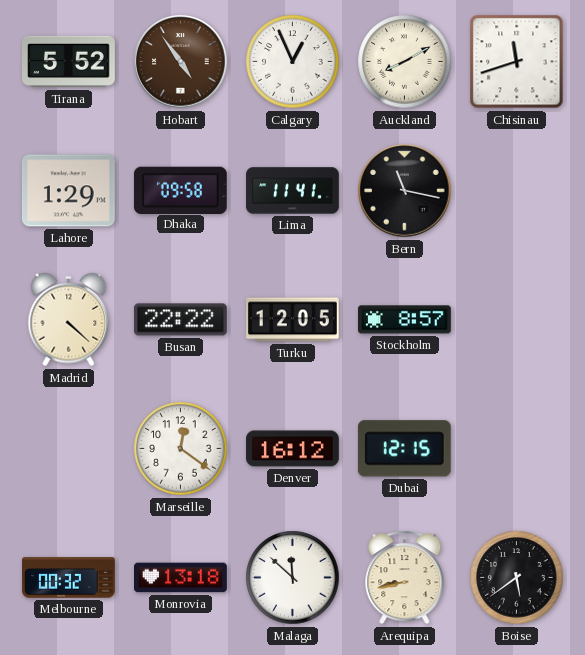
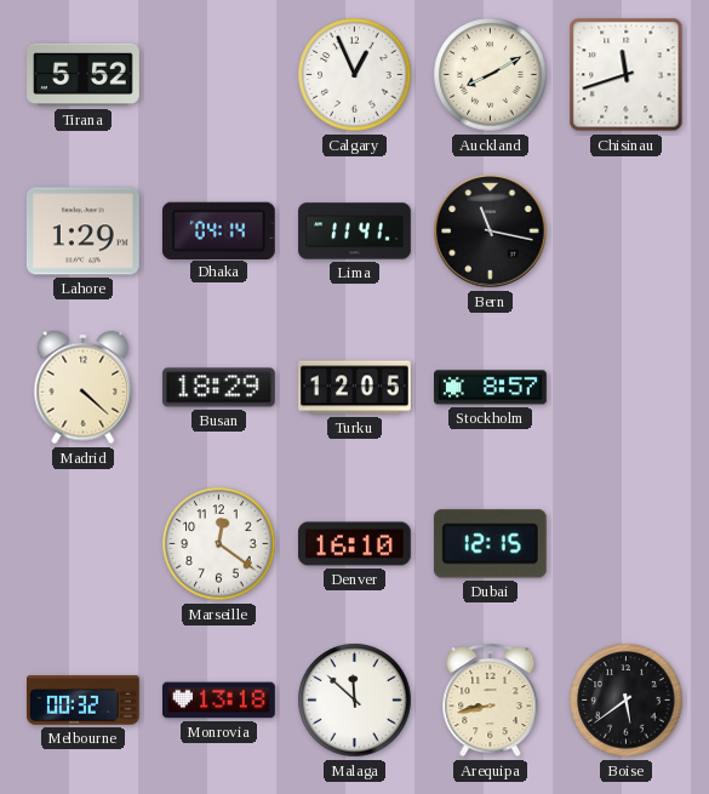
Hobart: 4:54 -> none (181, 62)
Dhaka: 09:58 -> 04:14 (218, 230)
Busan: 22:22 -> 18:29 (219, 388)
Denver: 16:12 -> 16:10 (355, 544)
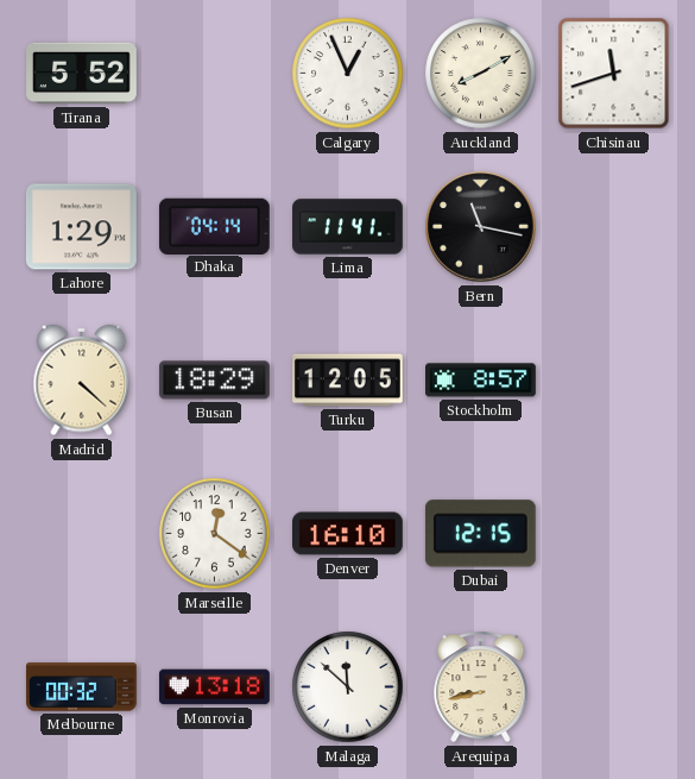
Boise: 5:39 -> none (627, 701)
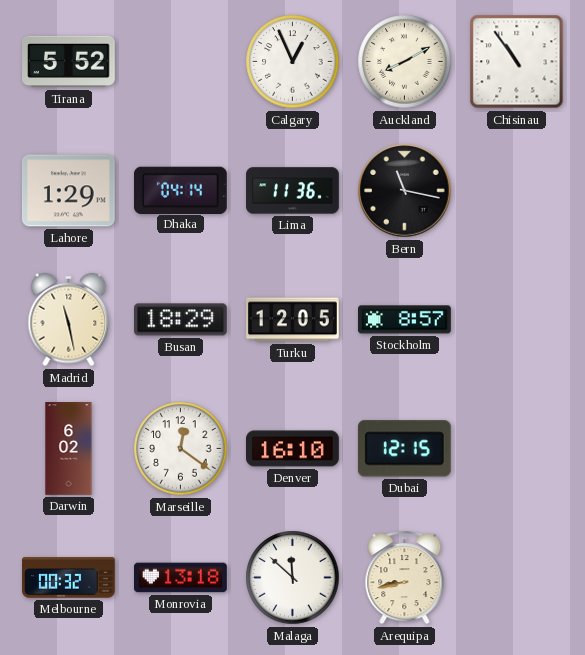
Chisinau: 11:42 -> 10:54 (517, 62)
Lima: 11:41 -> 11:36 (293, 191)
Madrid: 4:22 -> 11:28 (69, 320)
Darwin: none -> 6:02 (69, 449)
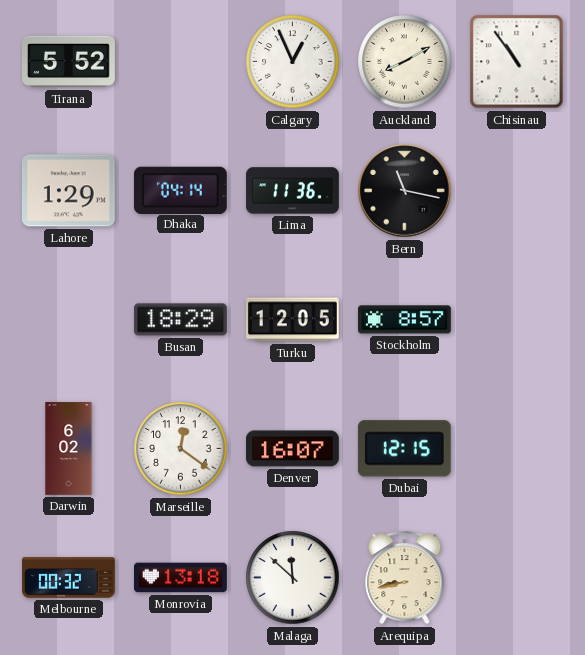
Madrid: 11:28 -> none (69, 320)
Denver: 16:10 -> 16:07 (293, 449)
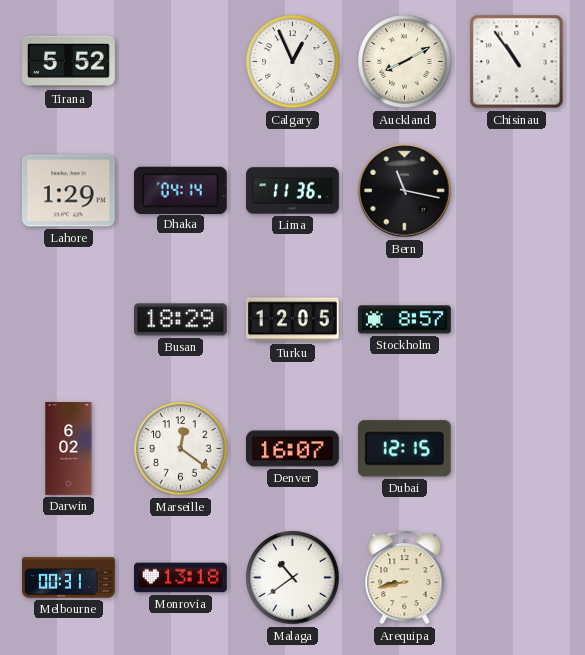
Melbourne: 00:32 -> 00:31 (69, 578)
Malaga: 11:52 -> 10:39 (293, 578)
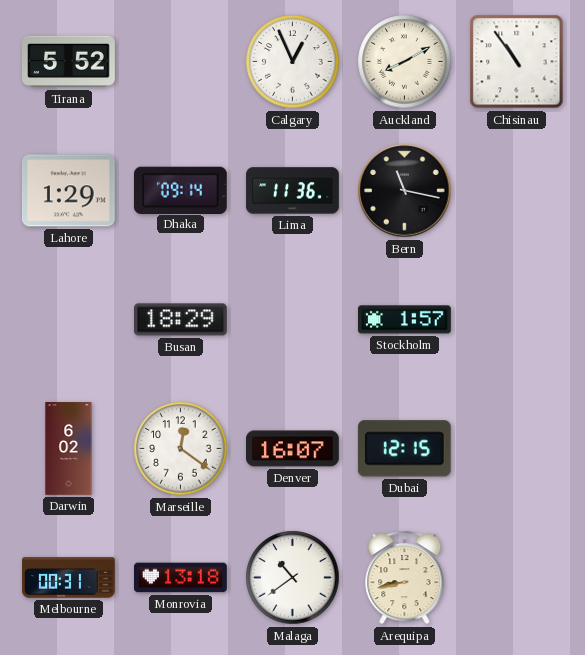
Dhaka: 04:14 -> 09:14 (180, 190)
Turku: 12:05 -> none (293, 320)
Stockholm: 8:57 -> 1:57 (405, 320)
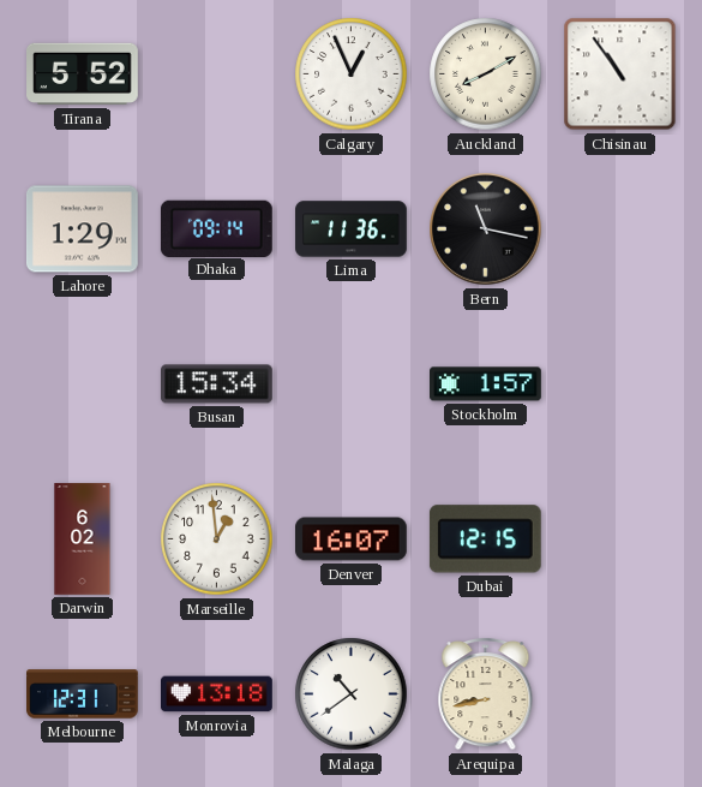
Busan: 18:29 -> 15:34 (217, 384)
Marseille: 12:21 -> 12:59 (217, 539)
Melbourne: 00:31 -> 12:31 (83, 694)
